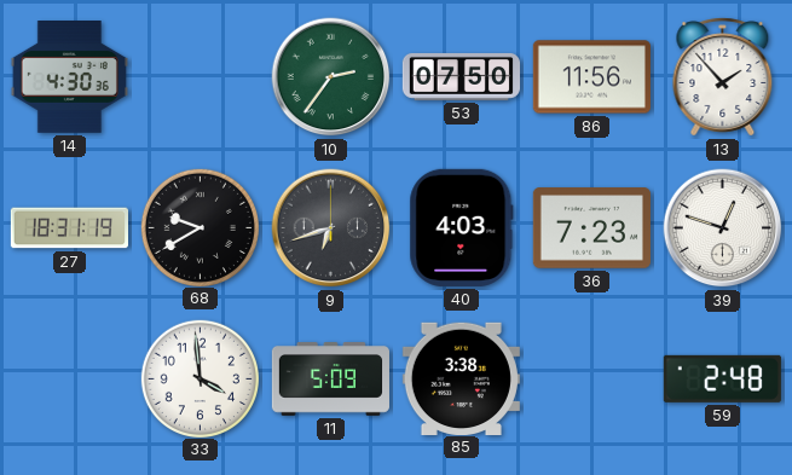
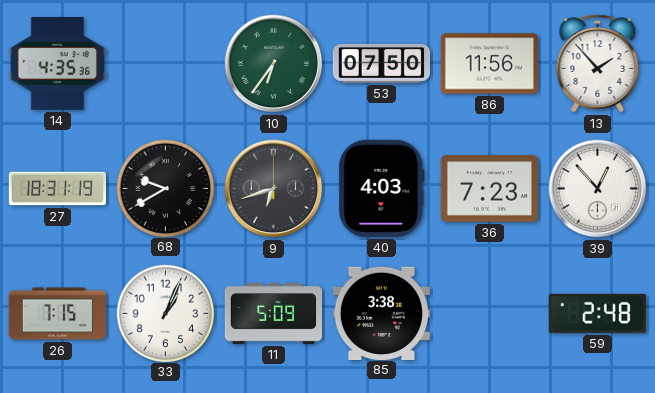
14: 4:30 -> 4:35 (57, 64)
10: 2:36 -> 6:36 (274, 64)
39: 12:48 -> 12:53 (598, 189)
26: none -> 7:15 (57, 314)
33: 3:59 -> 1:04 (165, 313)
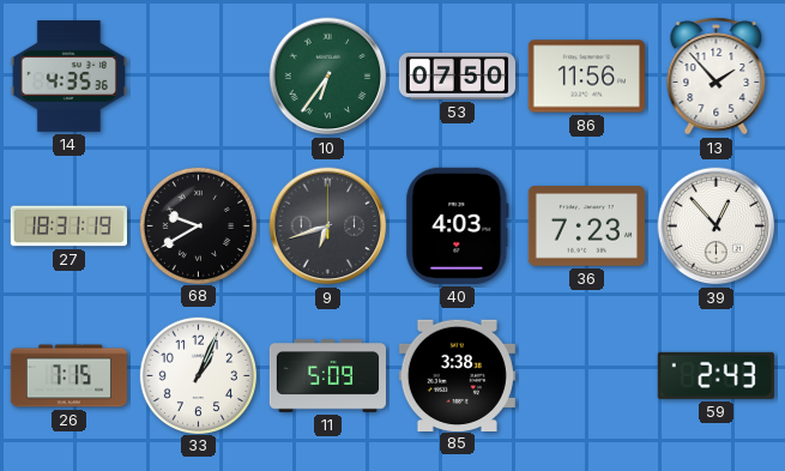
59: 2:48 -> 2:43 (715, 375)
